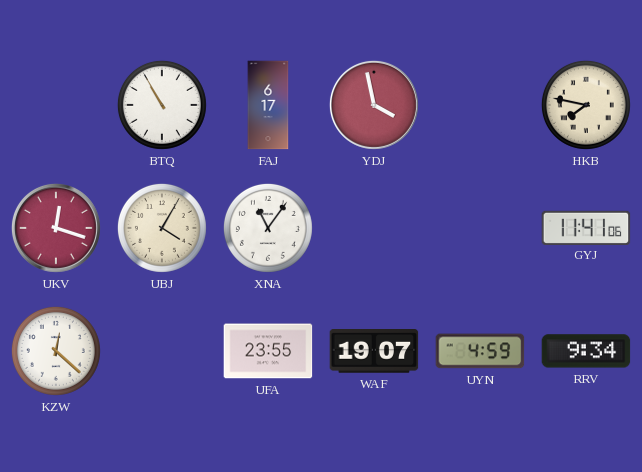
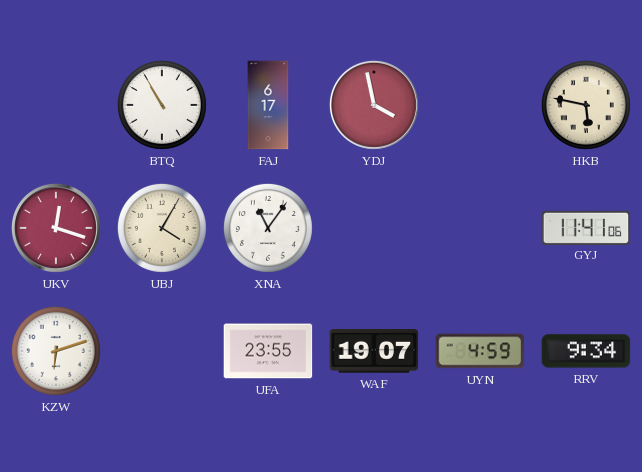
HKB: 7:47 -> 5:47 (586, 105)
KZW: 12:22 -> 6:12 (56, 351)
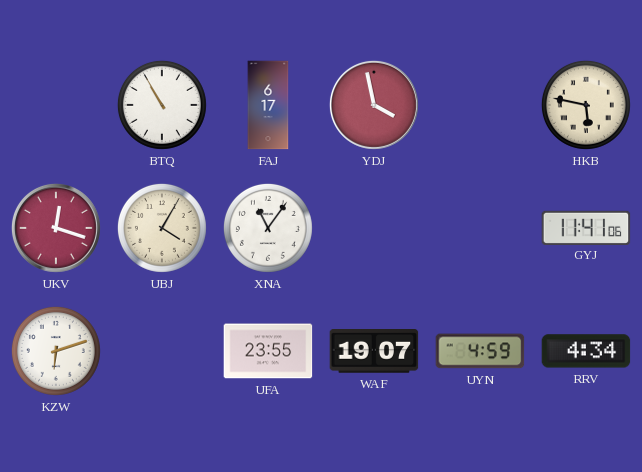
RRV: 9:34 -> 4:34 (586, 351)
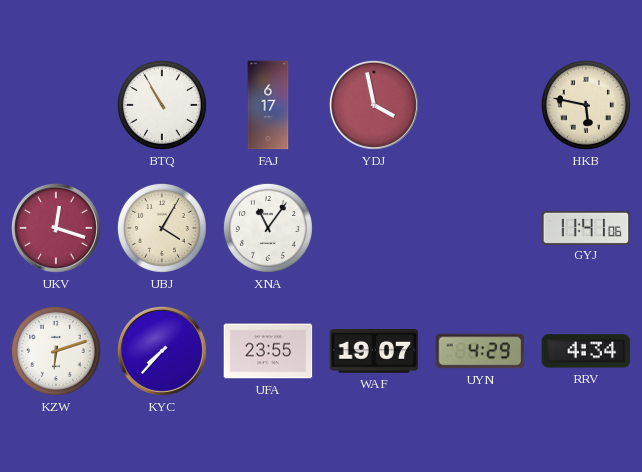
KYC: none -> 7:37 (162, 351)
UYN: 4:59 -> 4:29 (480, 351)
